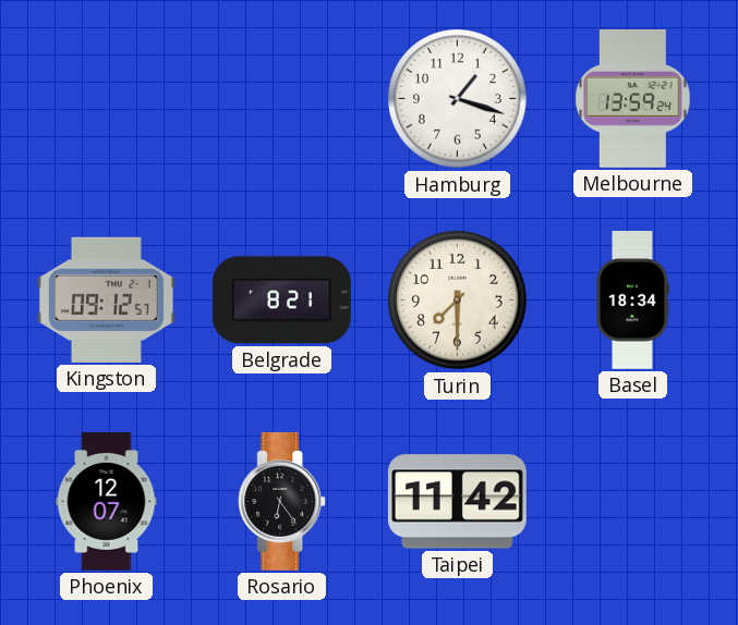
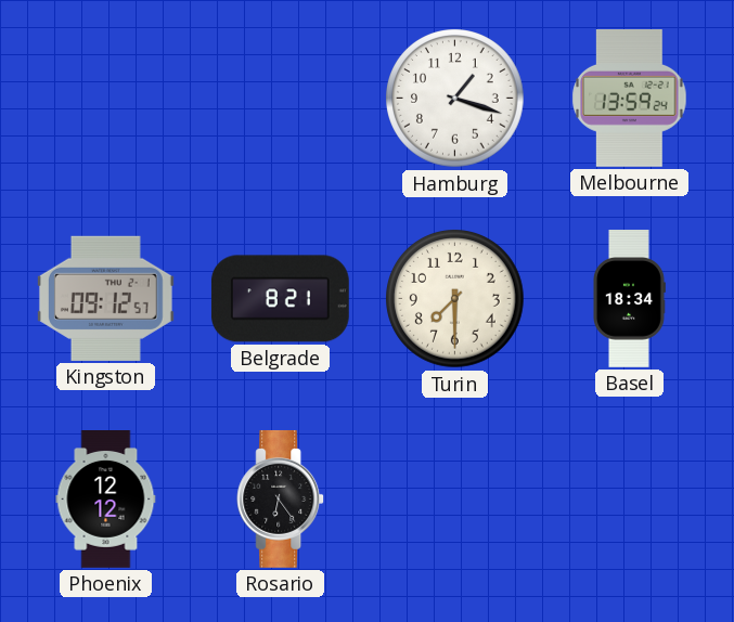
Phoenix: 12:07 -> 12:12 (106, 500)
Taipei: 11:42 -> none (457, 502)
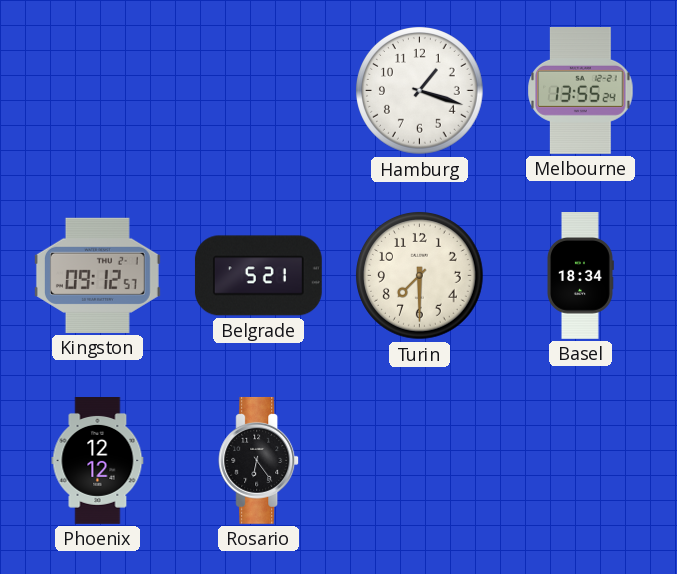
Melbourne: 13:59 -> 13:55 (581, 90)
Belgrade: 8:21 -> 5:21 (258, 276)
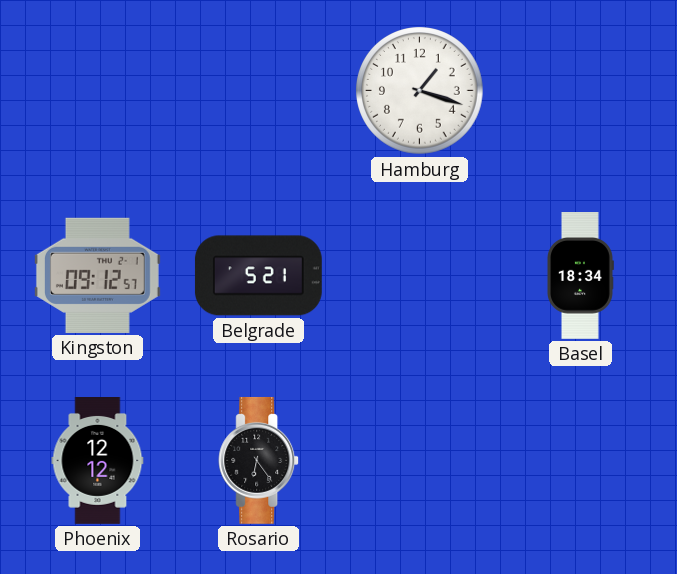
Melbourne: 13:55 -> none (581, 90)
Turin: 7:30 -> none (420, 276)
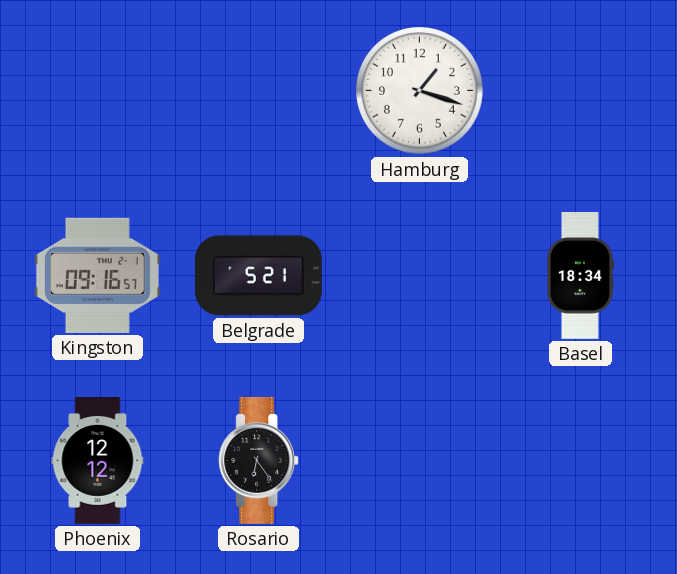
Kingston: 09:12 -> 09:16 (97, 275)
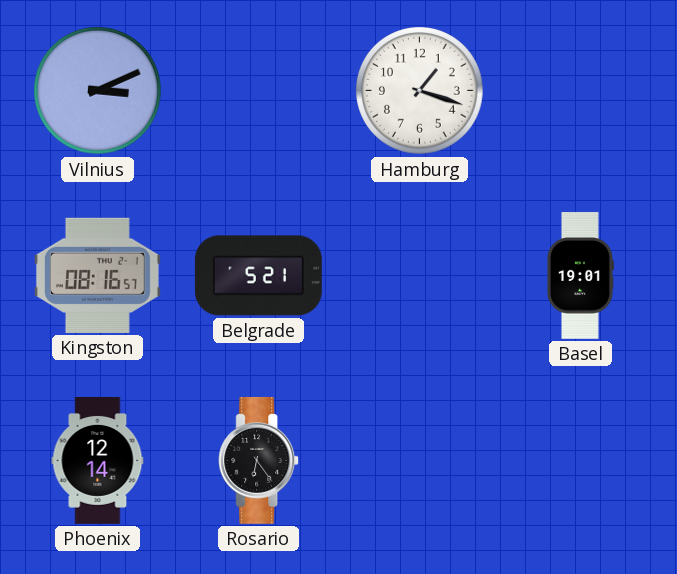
Vilnius: none -> 3:11 (98, 91)
Kingston: 09:16 -> 08:16 (97, 275)
Basel: 18:34 -> 19:01 (581, 276)
Phoenix: 12:12 -> 12:14 (98, 461)
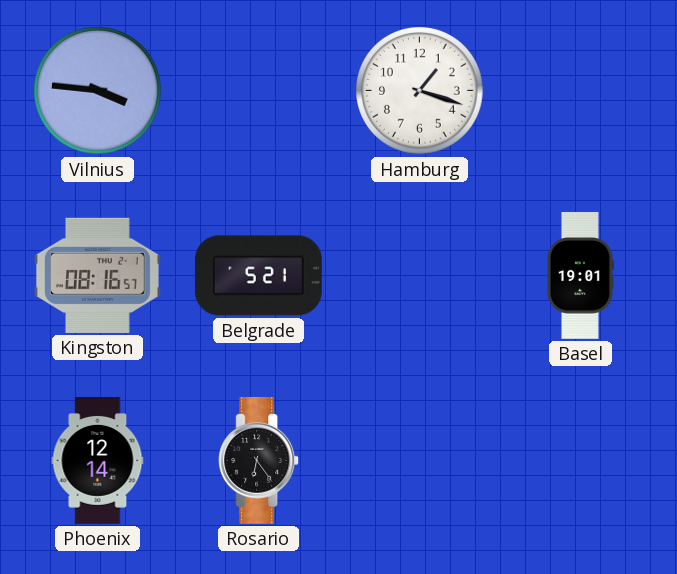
Vilnius: 3:11 -> 3:46 (98, 91)
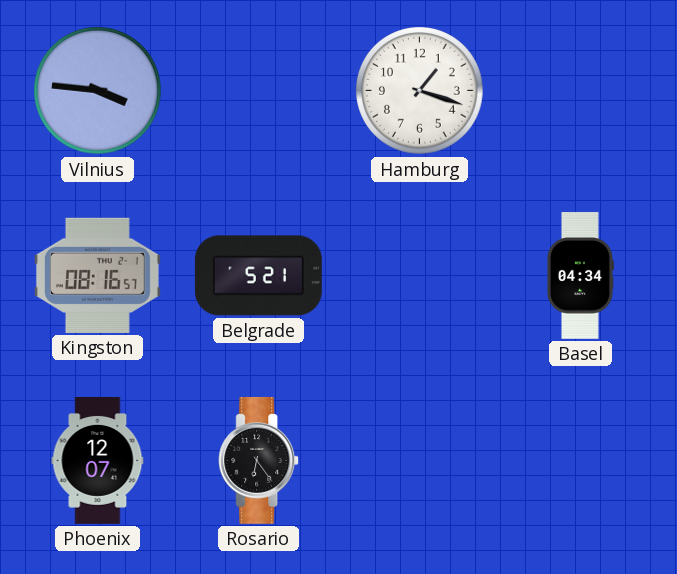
Basel: 19:01 -> 04:34 (581, 276)
Phoenix: 12:14 -> 12:07 (98, 461)
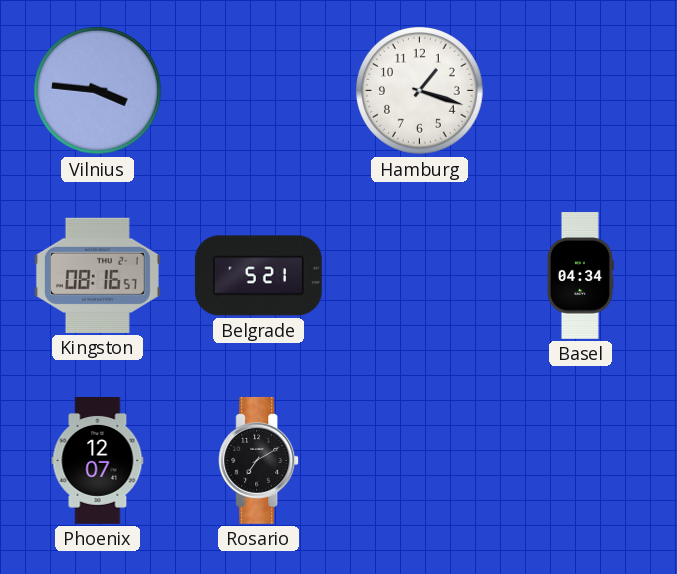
Rosario: 6:24 -> 7:10 (259, 460)
